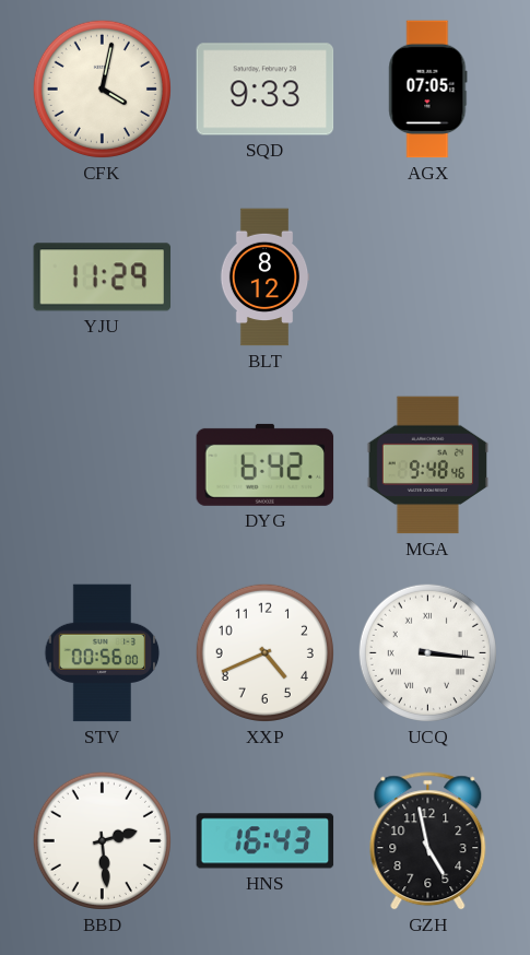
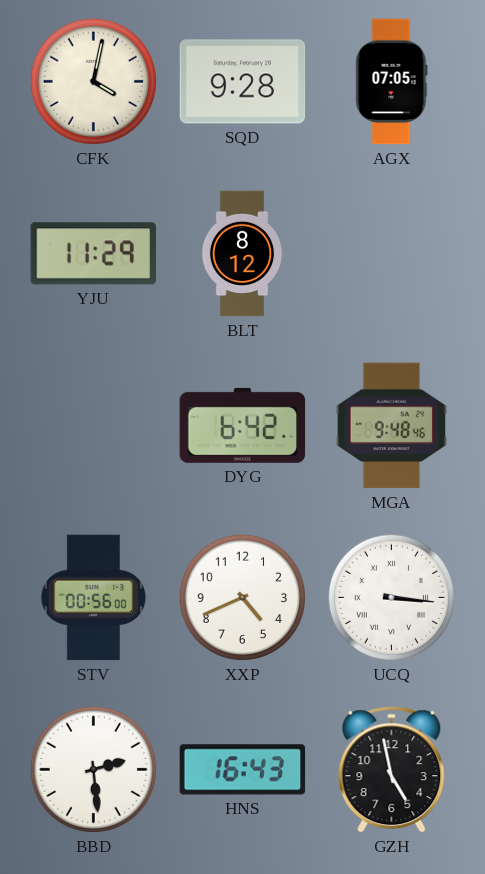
SQD: 9:33 -> 9:28 (243, 82)
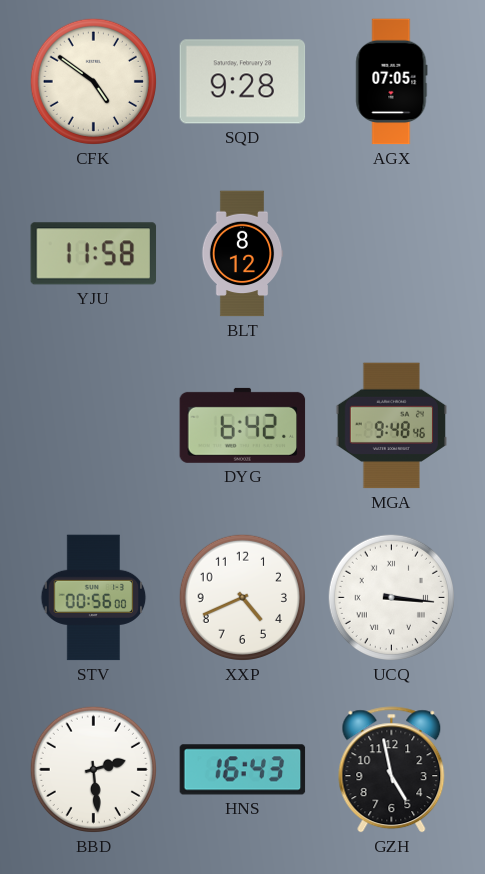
CFK: 4:02 -> 4:51 (93, 81)
YJU: 11:29 -> 11:58 (94, 254)
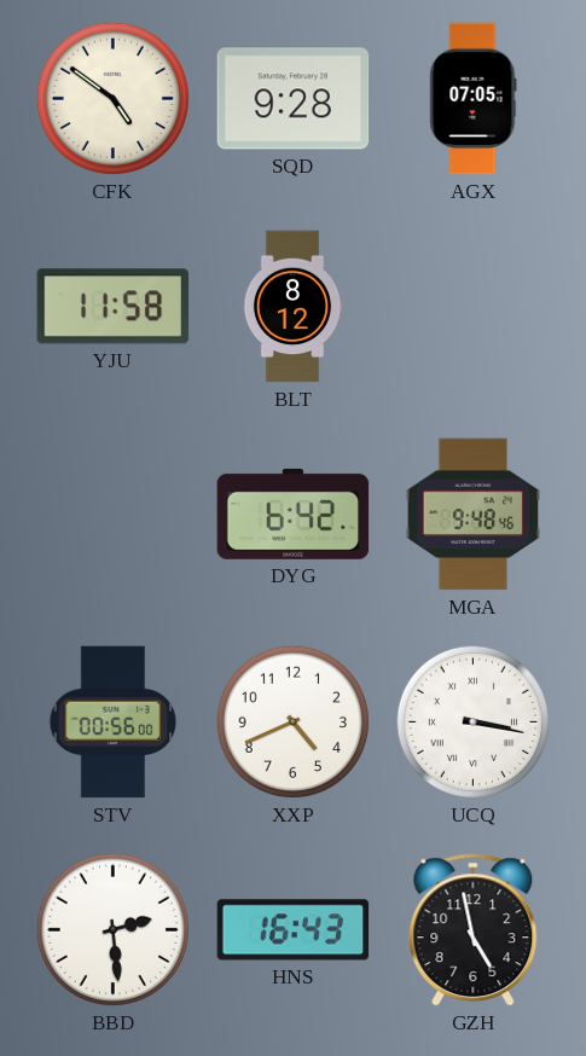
UCQ: 3:16 -> 3:17 (472, 721)
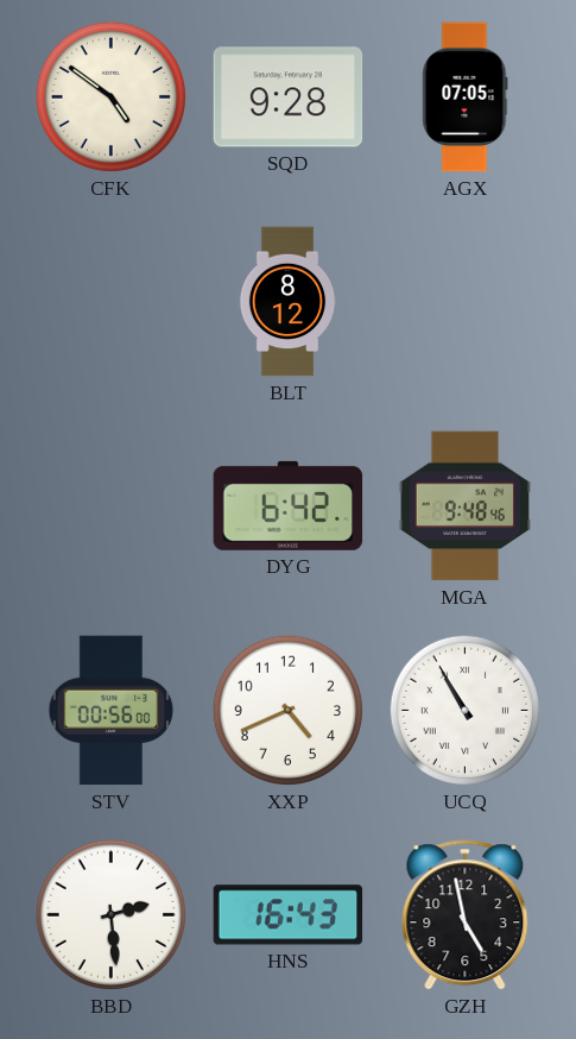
YJU: 11:58 -> none (114, 307)
UCQ: 3:17 -> 10:55 (464, 710)
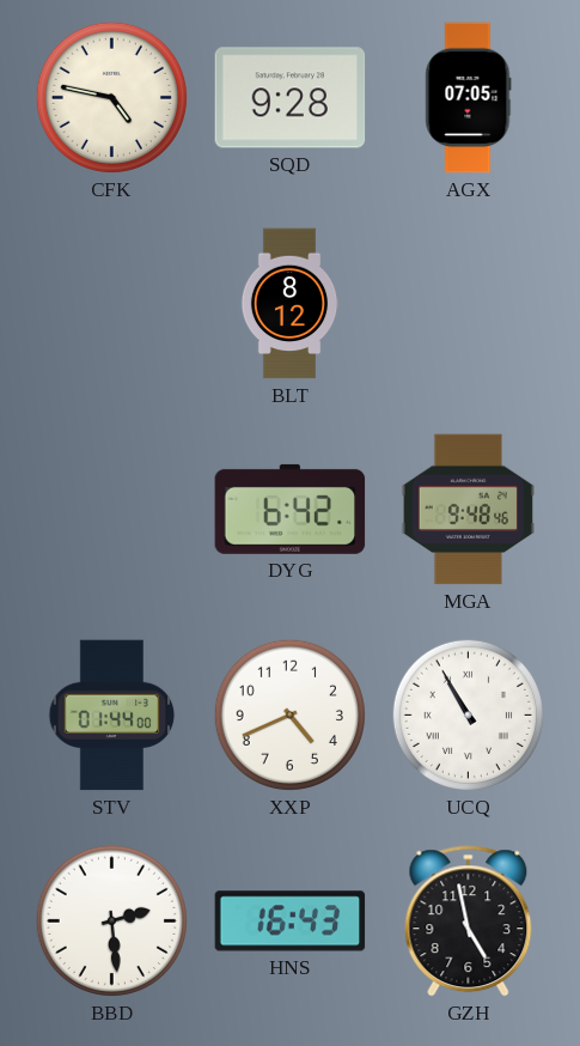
CFK: 4:51 -> 4:47 (111, 97)
STV: 00:56 -> 01:44 (112, 716)
